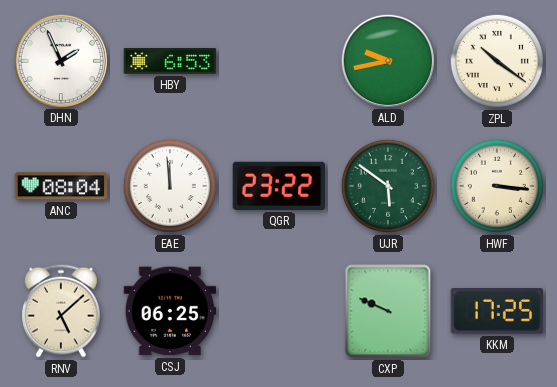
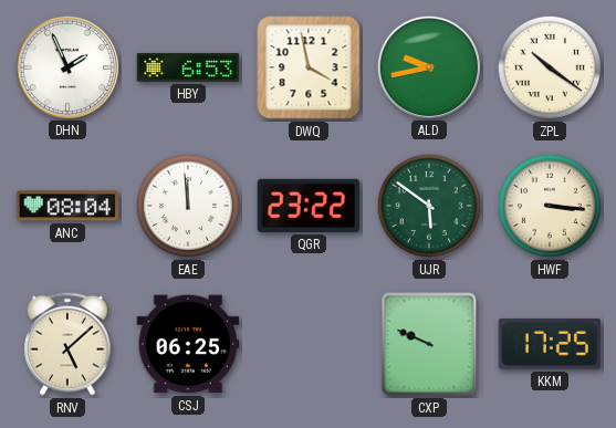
DWQ: none -> 3:58 (309, 67)
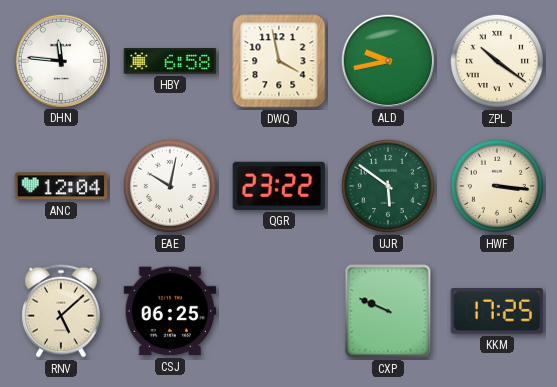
DHN: 1:56 -> 11:46 (60, 60)
HBY: 6:53 -> 6:58 (170, 61)
ANC: 08:04 -> 12:04 (61, 186)
EAE: 11:59 -> 10:02 (170, 186)
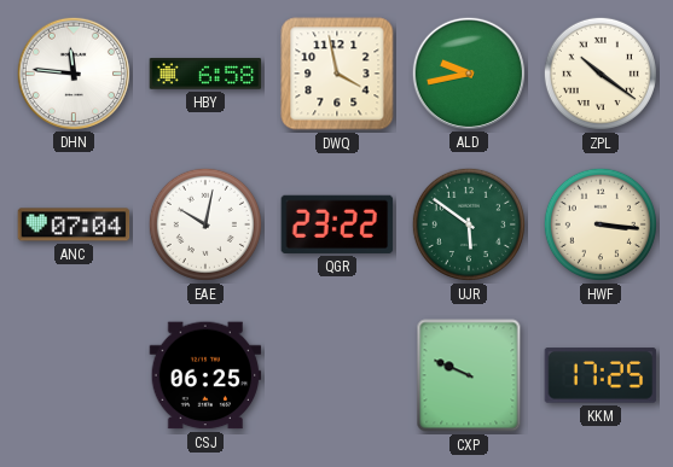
ANC: 12:04 -> 07:04 (74, 224)
RNV: 5:08 -> none (62, 311)
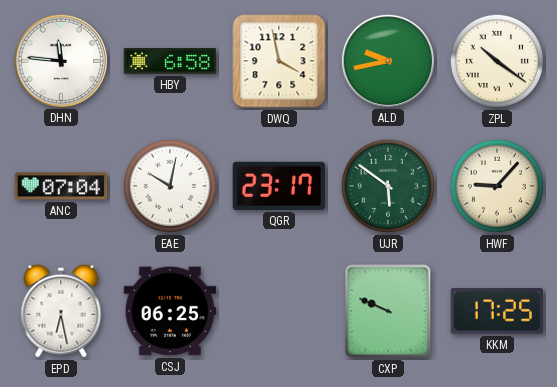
QGR: 23:22 -> 23:17 (279, 186)
HWF: 3:16 -> 9:07 (497, 186)
EPD: none -> 6:28 (61, 311)
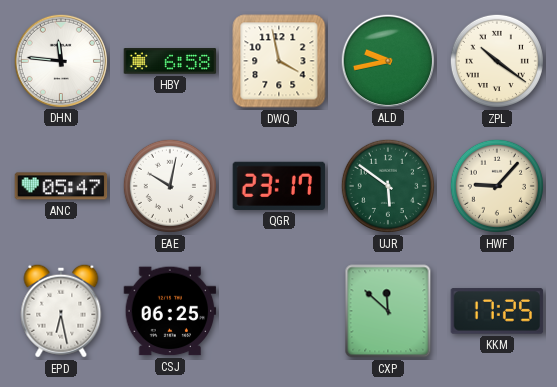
ANC: 07:04 -> 05:47 (61, 186)
CXP: 9:49 -> 11:52 (388, 311)
